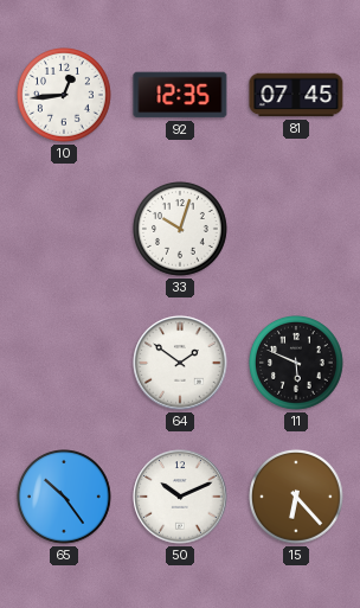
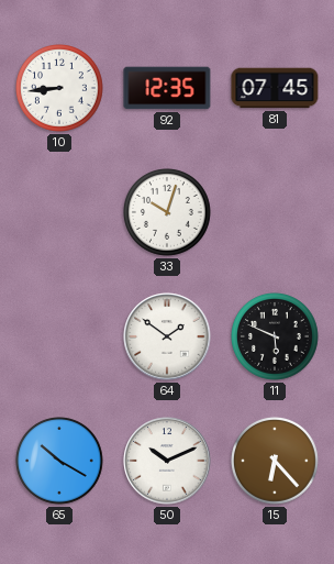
10: 12:44 -> 8:44 (60, 89)
65: 10:24 -> 10:20 (60, 462)
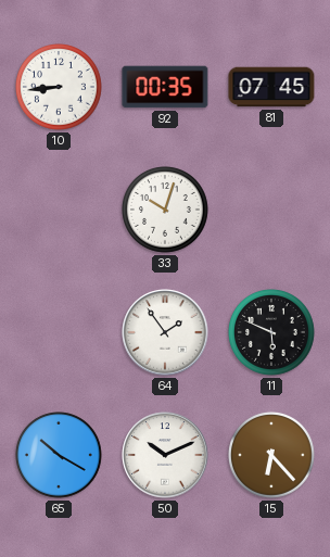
92: 12:35 -> 00:35 (165, 87)
64: 1:51 -> 1:54 (165, 332)
